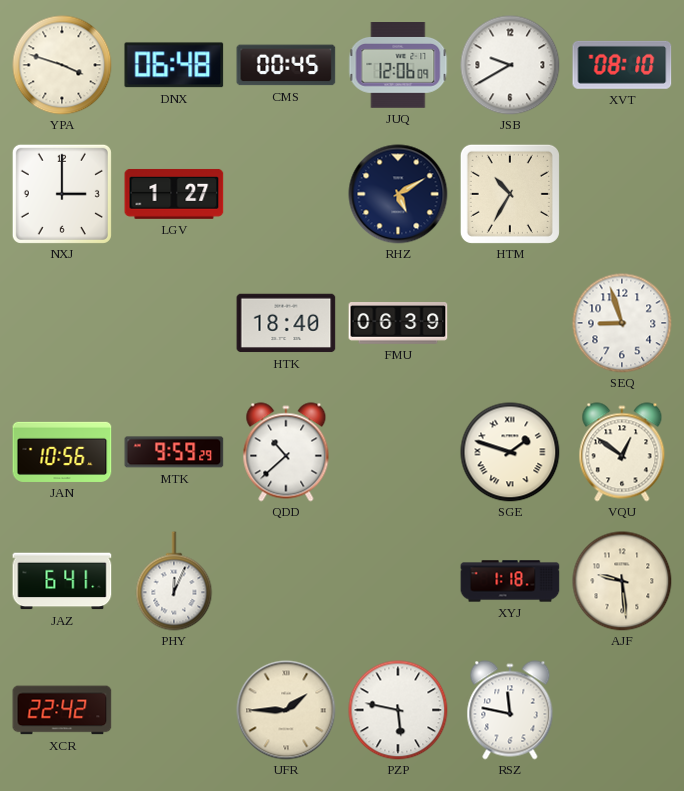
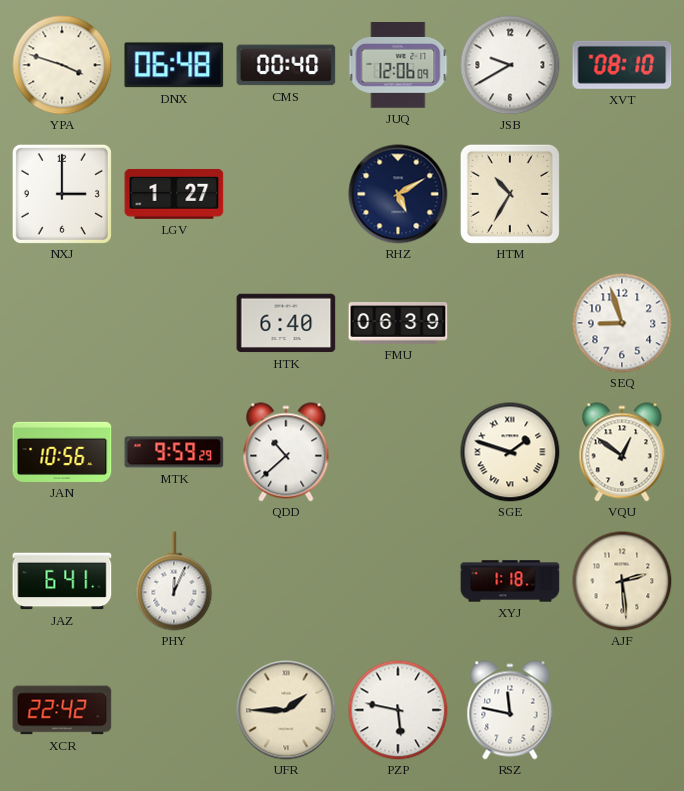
CMS: 00:45 -> 00:40 (286, 65)
HTK: 18:40 -> 6:40 (286, 323)
AJF: 9:29 -> 2:29 (622, 581)
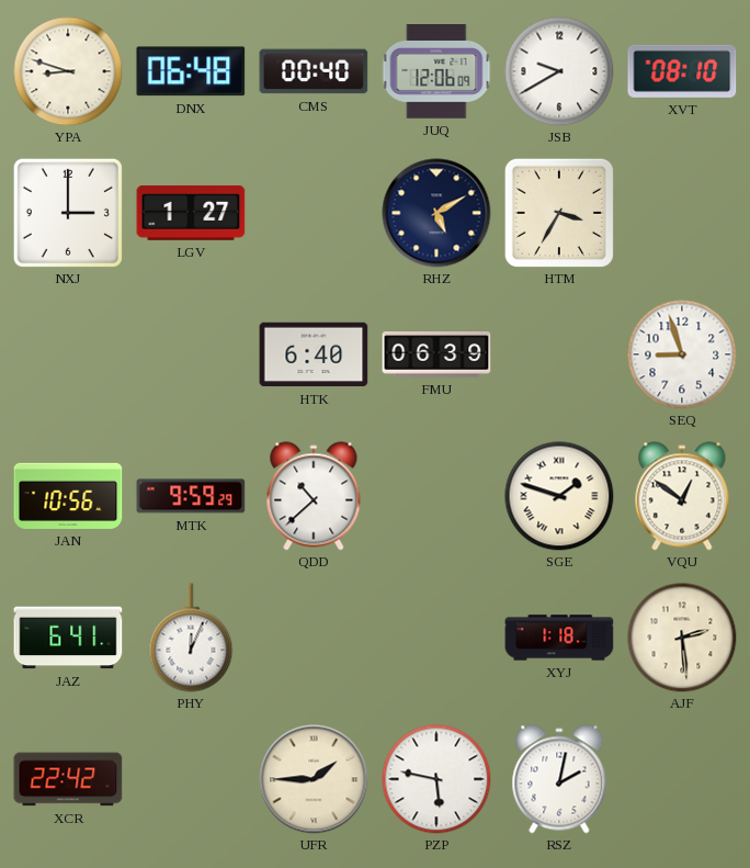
YPA: 3:48 -> 8:48 (68, 71)
HTM: 10:35 -> 3:35 (559, 213)
RSZ: 11:47 -> 2:02 (559, 779)
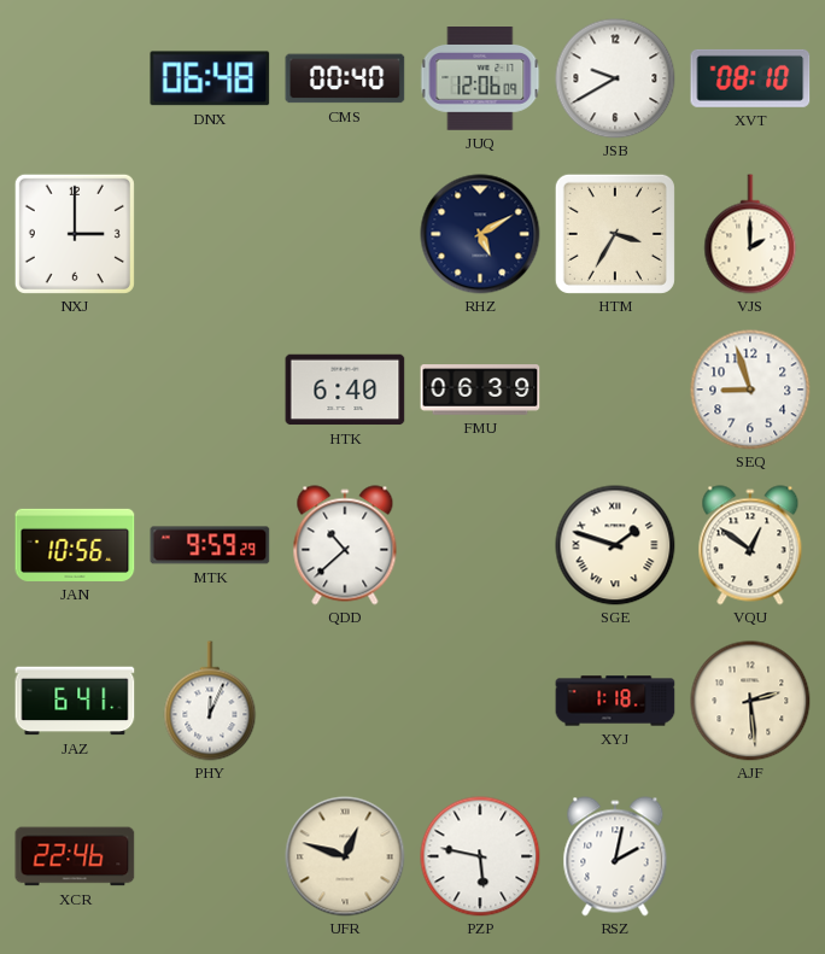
YPA: 8:48 -> none (68, 71)
LGV: 1:27 -> none (191, 213)
VJS: none -> 2:00 (750, 234)
XCR: 22:42 -> 22:46 (75, 856)
UFR: 1:45 -> 12:48 (345, 856)
